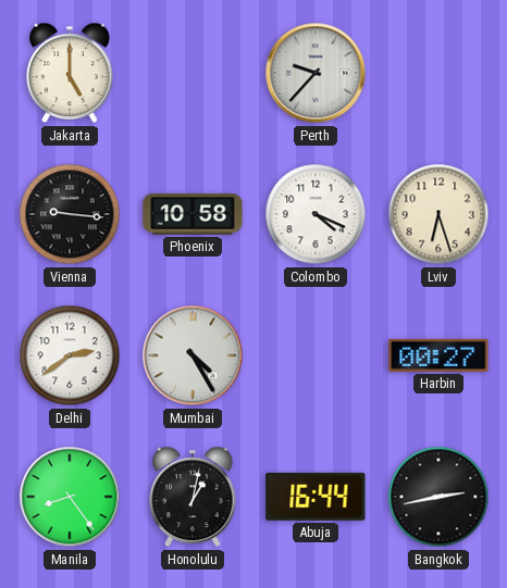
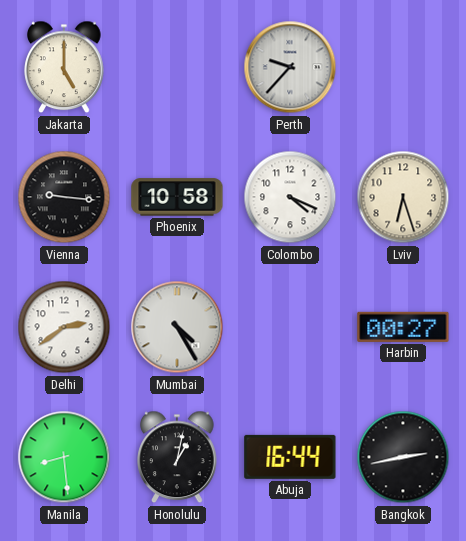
Manila: 8:24 -> 8:29 (64, 457)
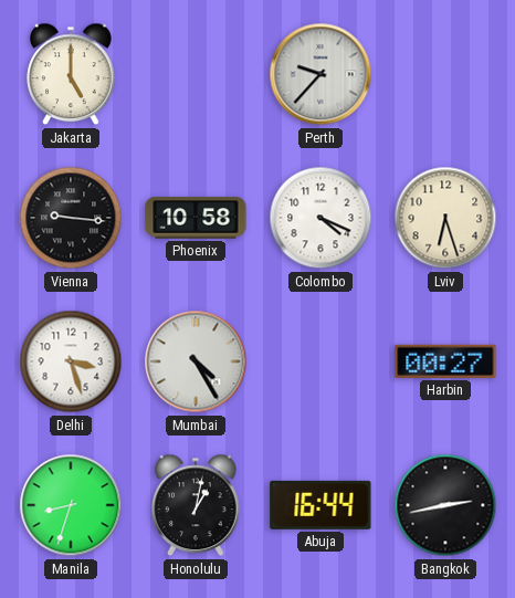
Delhi: 2:39 -> 3:27 (71, 361)
Manila: 8:29 -> 8:33 (71, 505)
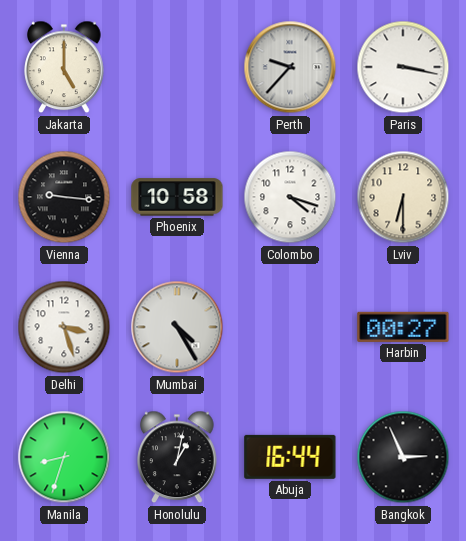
Paris: none -> 3:17 (403, 67)
Colombo: 4:19 -> 4:18 (290, 197)
Lviv: 6:27 -> 6:30 (403, 197)
Bangkok: 2:43 -> 2:56 (403, 457)
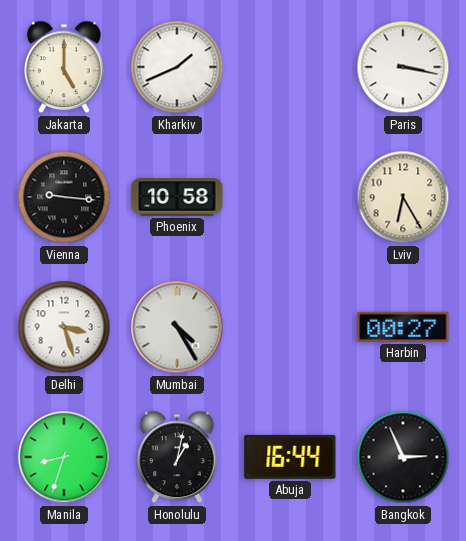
Kharkiv: none -> 1:41 (177, 67)
Perth: 9:37 -> none (290, 67)
Colombo: 4:18 -> none (290, 197)
Lviv: 6:30 -> 6:25 (403, 197)
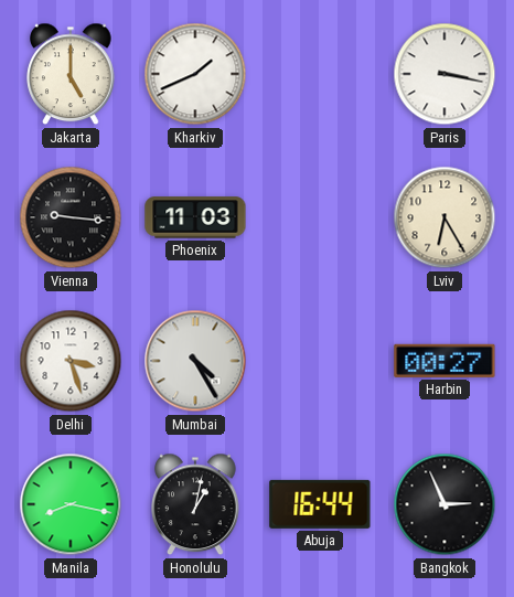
Phoenix: 10:58 -> 11:03 (195, 217)
Manila: 8:33 -> 8:17 (71, 504)
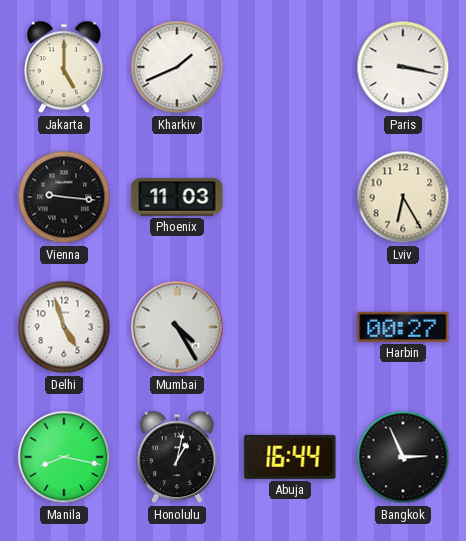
Delhi: 3:27 -> 4:57 (64, 327)
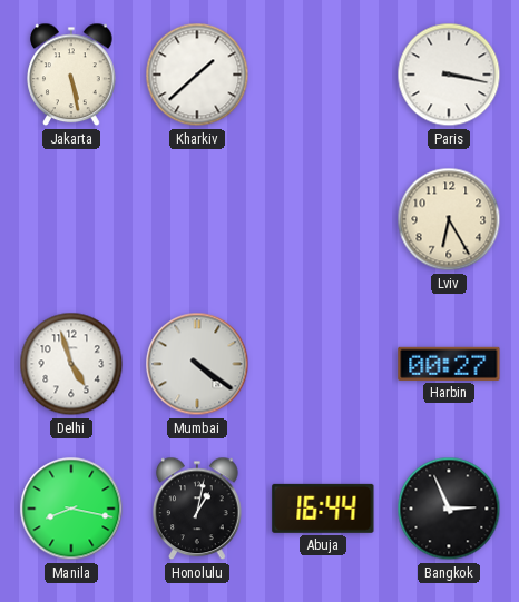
Jakarta: 5:00 -> 5:28 (71, 75)
Kharkiv: 1:41 -> 1:38 (197, 75)
Vienna: 9:16 -> none (64, 197)
Phoenix: 11:03 -> none (177, 197)
Mumbai: 4:25 -> 4:21 (197, 364)
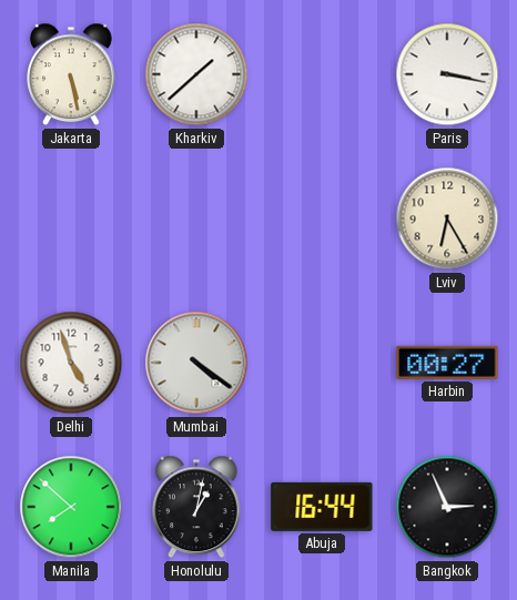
Manila: 8:17 -> 7:52 (71, 507)
